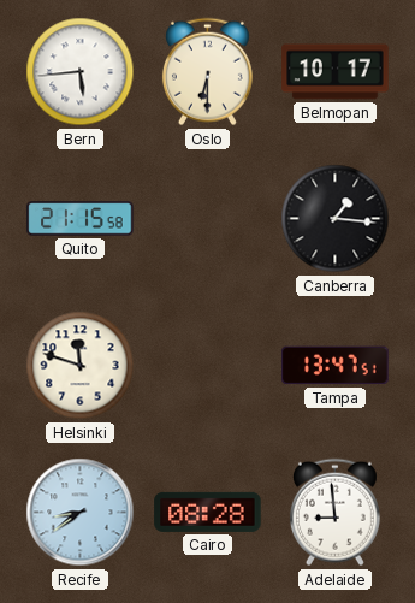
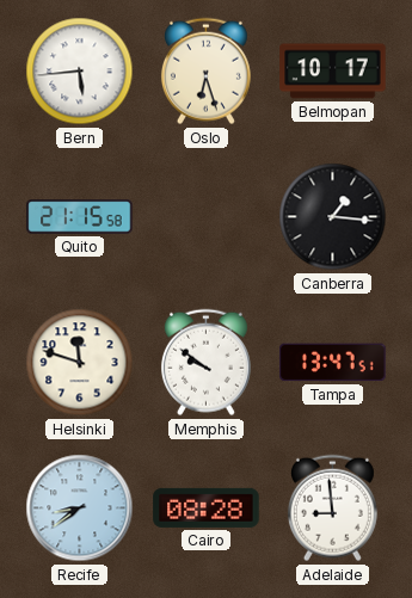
Oslo: 6:30 -> 6:27 (205, 72)
Memphis: none -> 9:51 (205, 363)
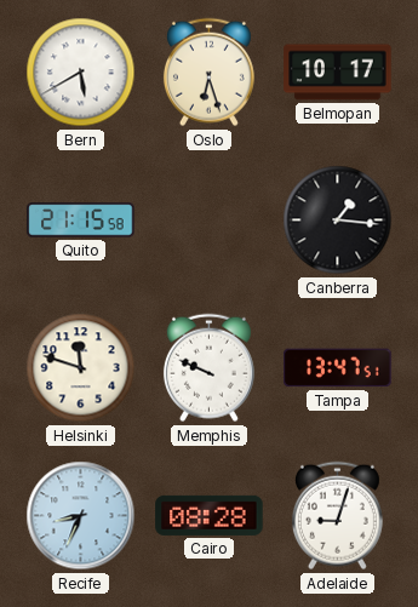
Bern: 5:44 -> 5:40 (81, 73)
Memphis: 9:51 -> 9:49 (208, 368)
Recife: 8:39 -> 8:34 (81, 516)
Adelaide: 8:59 -> 9:03 (337, 516)
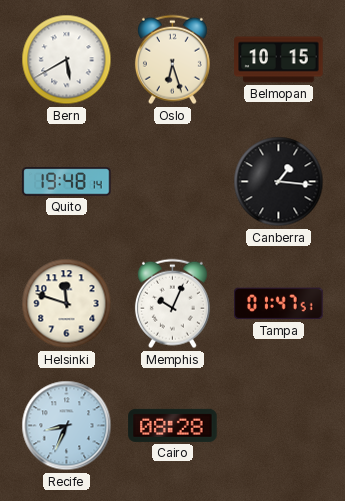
Belmopan: 10:17 -> 10:15 (279, 60)
Quito: 21:15 -> 19:48 (67, 182)
Memphis: 9:49 -> 10:04 (172, 304)
Tampa: 13:47 -> 01:47 (279, 304)
Adelaide: 9:03 -> none (337, 516)
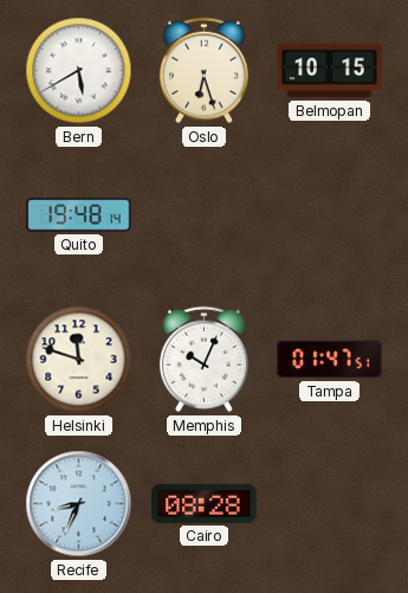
Canberra: 1:16 -> none (279, 182)
